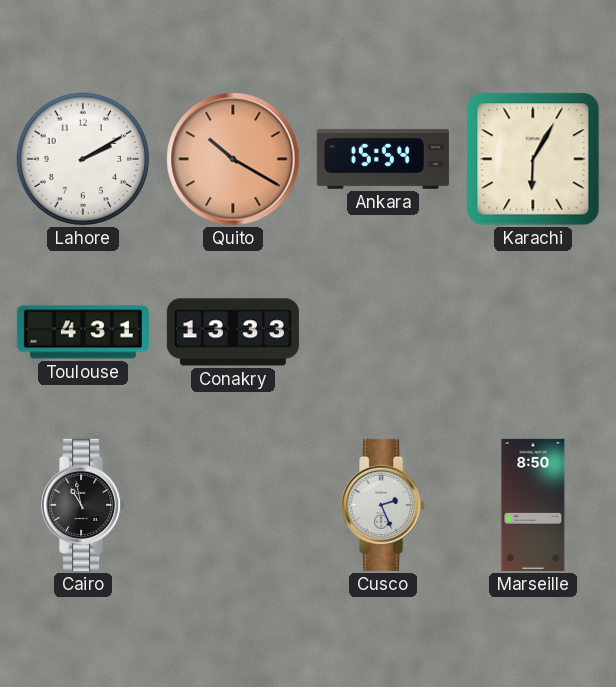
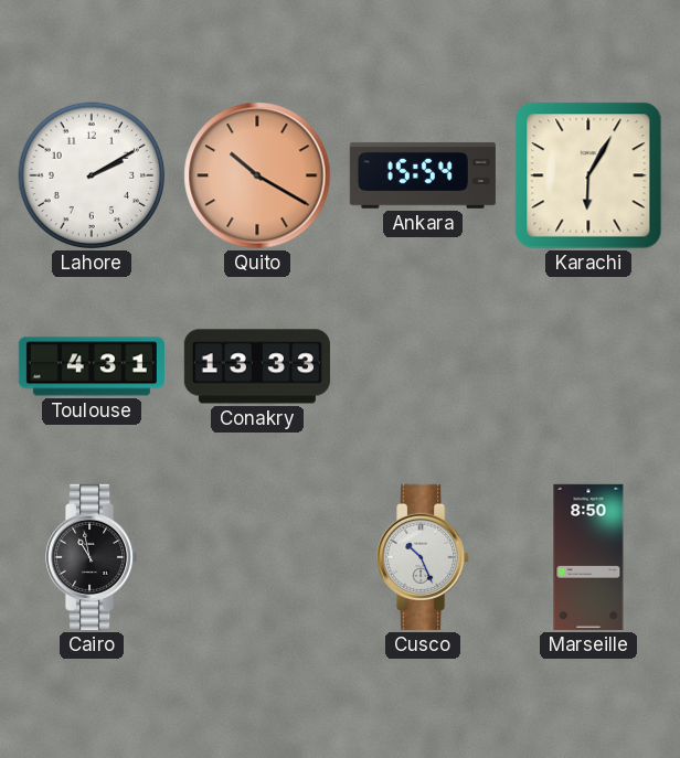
Cusco: 2:26 -> 10:26 (424, 557)
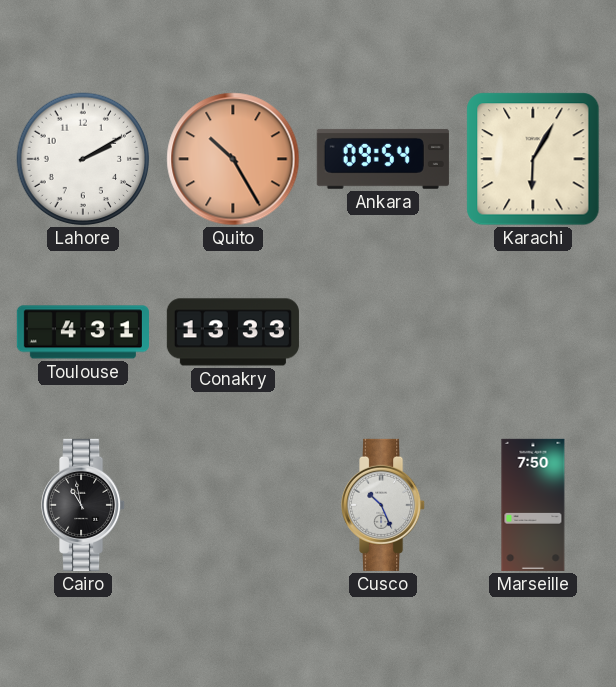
Quito: 10:20 -> 10:25 (233, 159)
Ankara: 15:54 -> 09:54 (383, 159)
Marseille: 8:50 -> 7:50 (533, 505)
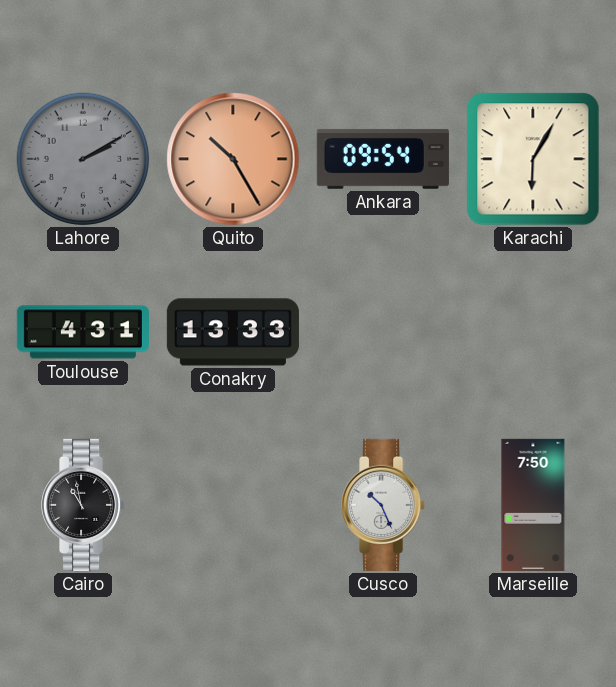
Lahore dial: white -> grey (83, 159)
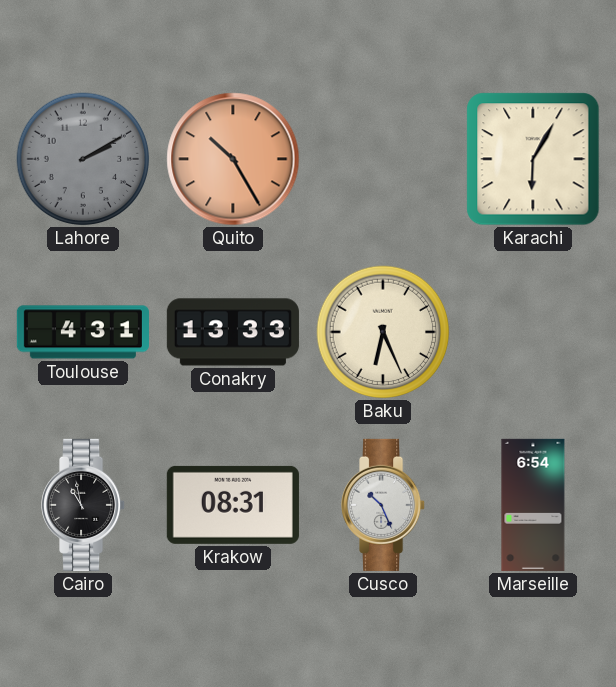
Ankara: 09:54 -> none (383, 159)
Baku: none -> 6:26 (383, 332)
Krakow: none -> 08:31 (233, 505)
Marseille: 7:50 -> 6:54 (533, 505)
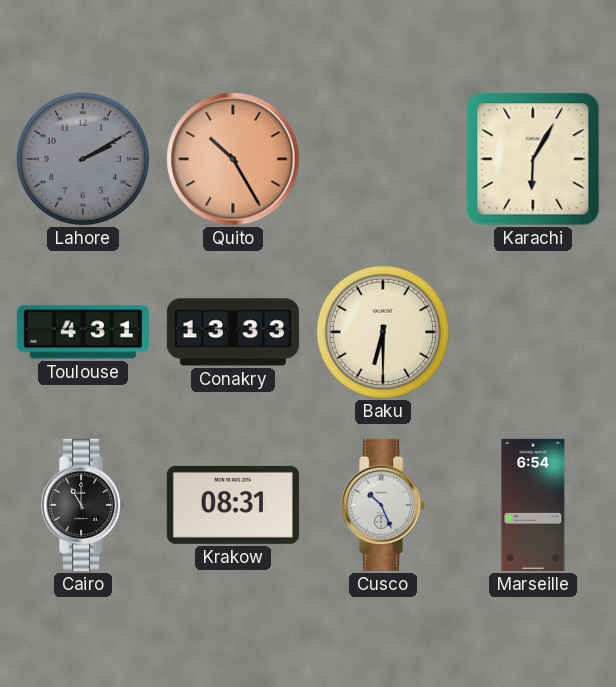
Baku: 6:26 -> 6:30 (383, 332)
Cairo: 10:58 -> 11:00 (84, 505)
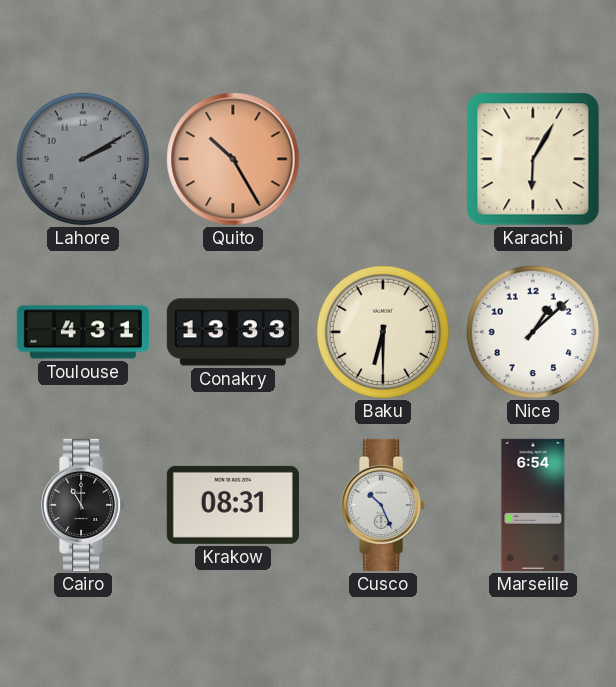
Nice: none -> 1:08 (533, 332)
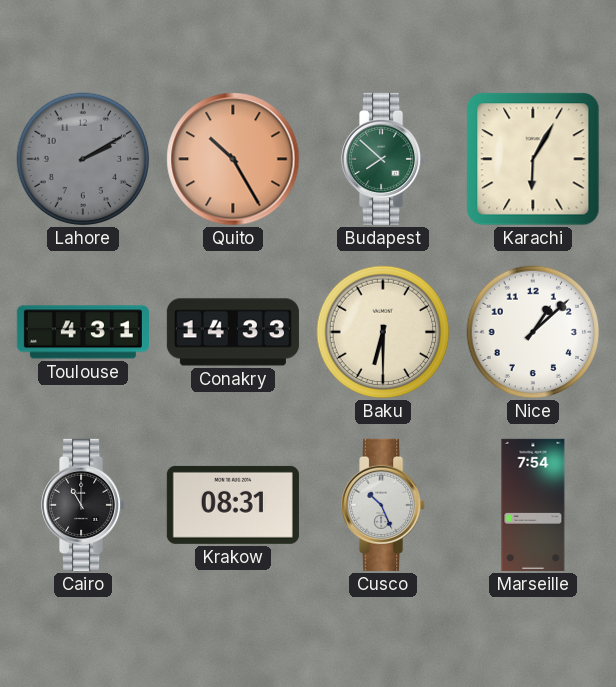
Budapest: none -> 7:52 (384, 159)
Conakry: 13:33 -> 14:33 (233, 332)
Marseille: 6:54 -> 7:54 (533, 505)
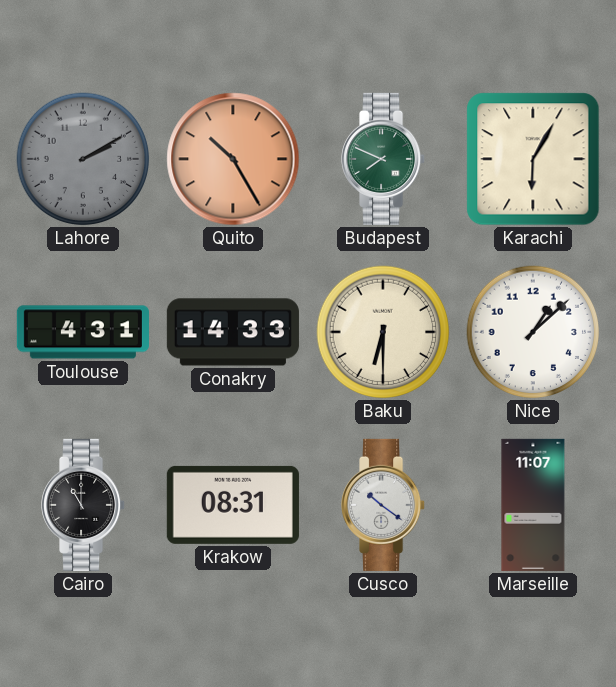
Budapest: 7:52 -> 7:49 (384, 159)
Cusco: 10:26 -> 10:21 (384, 505)
Marseille: 7:54 -> 11:07 (533, 505)
